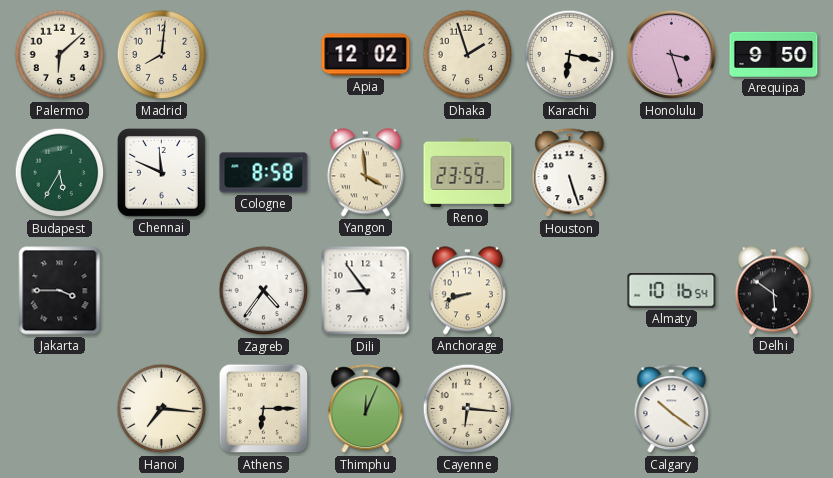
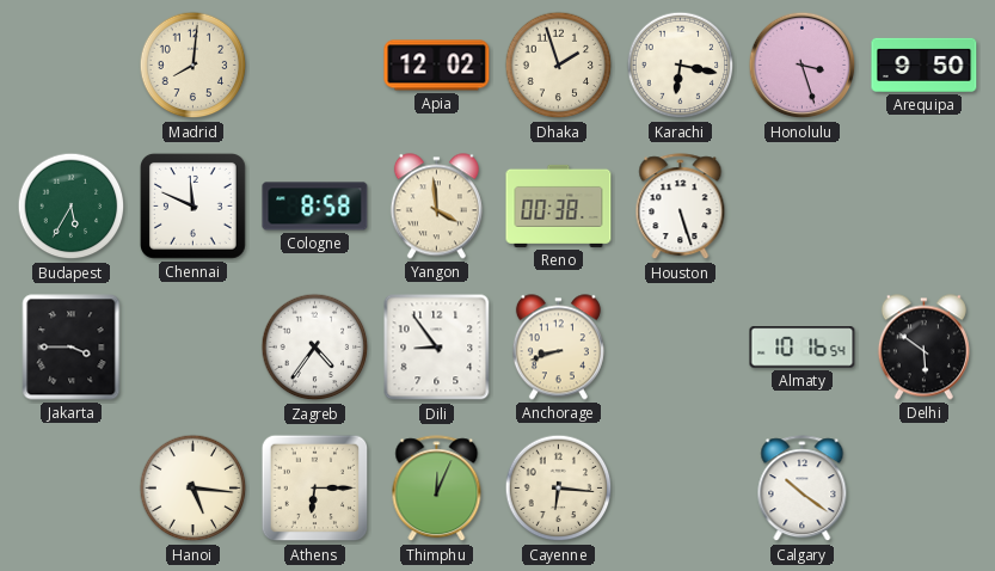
Palermo: 6:08 -> none (60, 55)
Reno: 23:59 -> 00:38 (559, 205)
Hanoi: 7:16 -> 5:16 (194, 489)
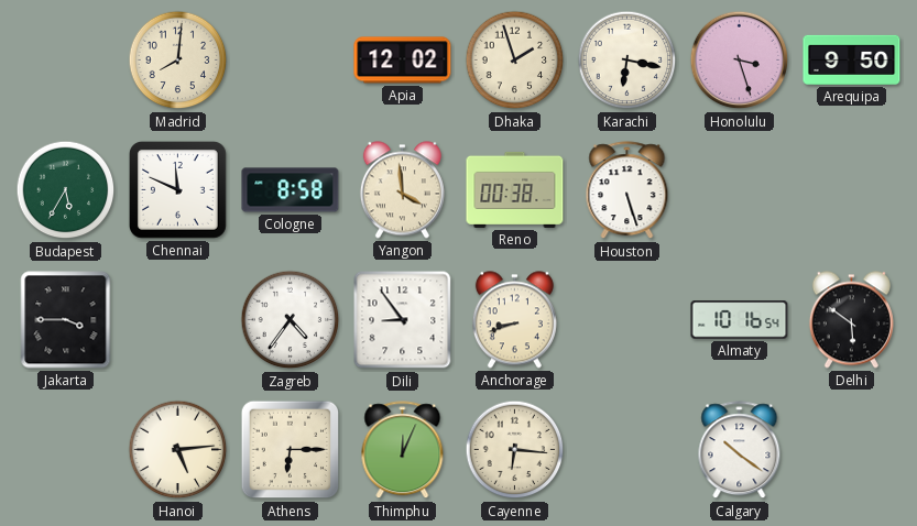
Hanoi: 5:16 -> 5:14 (178, 450)
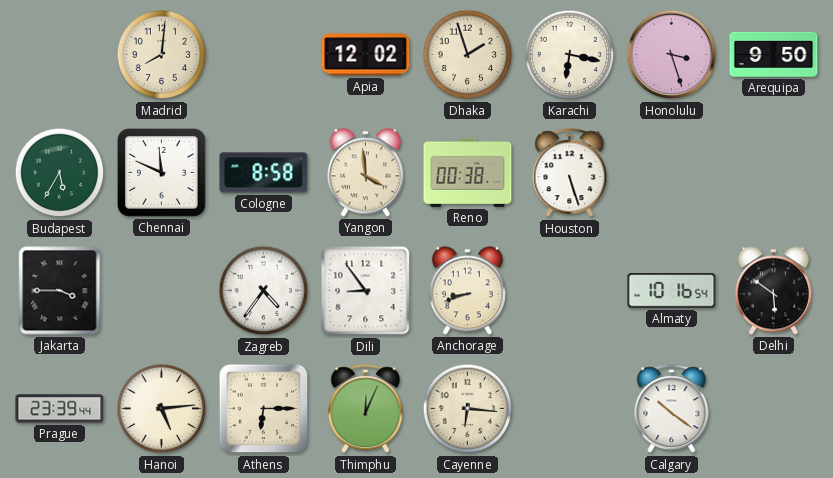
Prague: none -> 23:39 (60, 409)
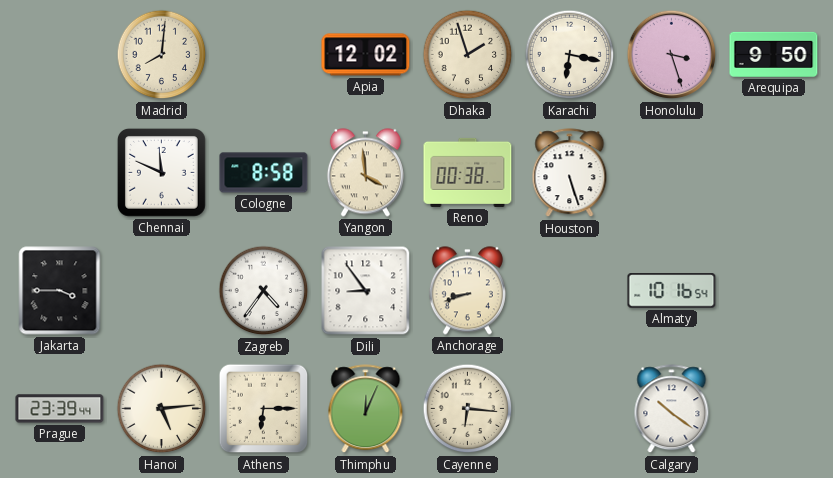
Budapest: 5:35 -> none (60, 173)
Delhi: 5:51 -> none (773, 291)
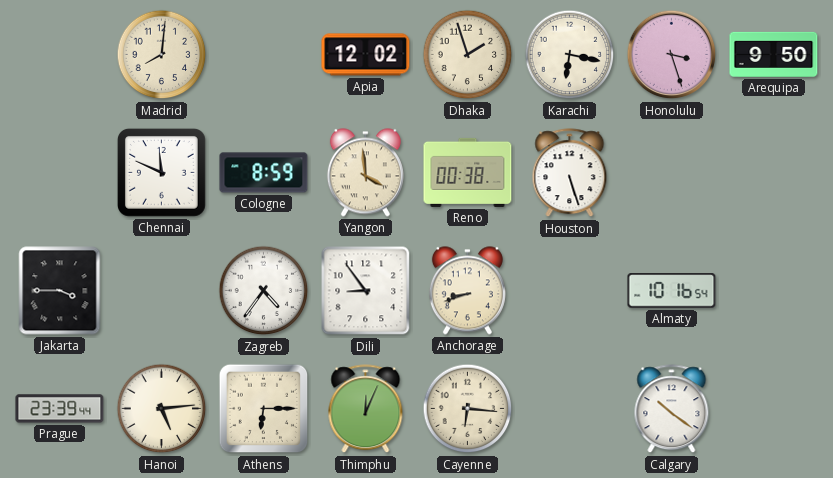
Cologne: 8:58 -> 8:59 (264, 173)
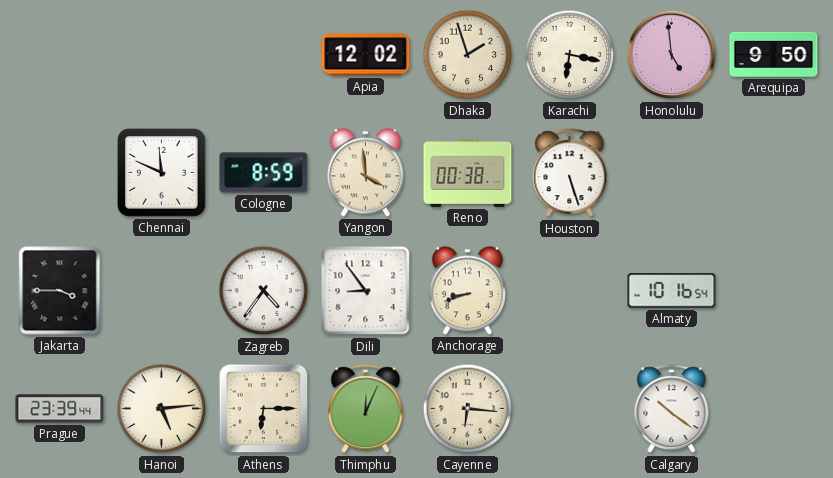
Madrid: 8:01 -> none (162, 55)
Honolulu: 3:27 -> 4:59 (672, 55)
